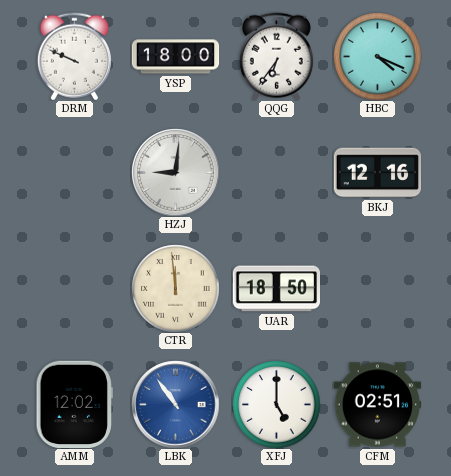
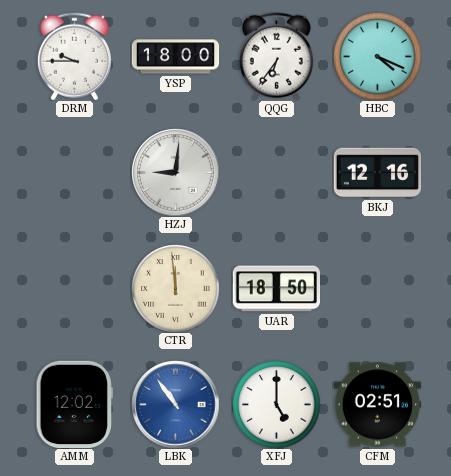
DRM: 9:49 -> 9:45 (74, 56)
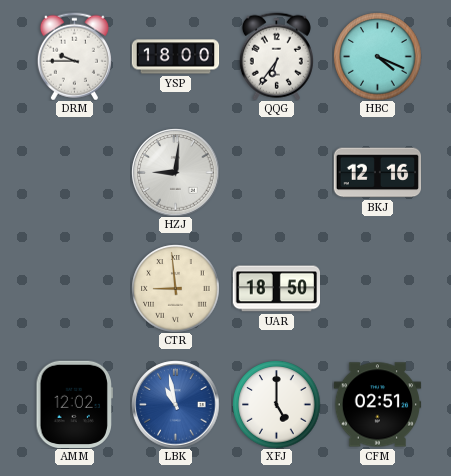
CTR: 11:59 -> 8:59 (175, 288)
LBK: 10:54 -> 10:58 (175, 404)
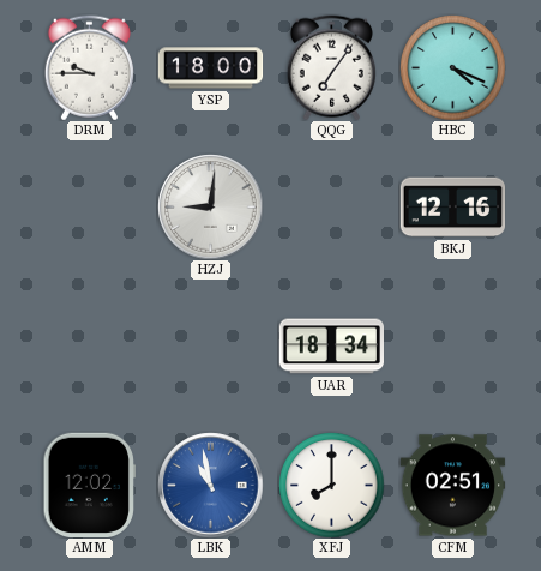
QQG: 6:36 -> 7:06 (331, 67)
CTR: 8:59 -> none (175, 288)
UAR: 18:50 -> 18:34 (331, 347)
XFJ: 5:00 -> 8:00 (331, 485)
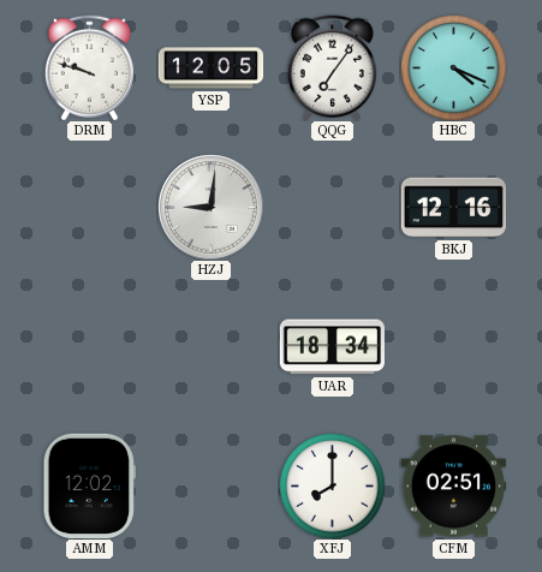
DRM: 9:45 -> 9:48 (89, 67)
YSP: 18:00 -> 12:05 (210, 68)
LBK: 10:58 -> none (210, 485)
